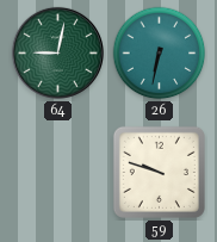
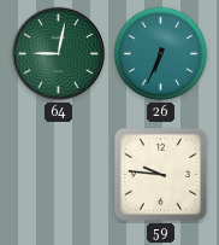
26: 6:32 -> 6:34 (161, 54)
59: 9:48 -> 9:46 (160, 174)
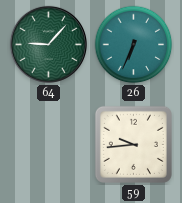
64: 9:02 -> 9:07 (48, 44)
59: 9:46 -> 9:44 (133, 144)
